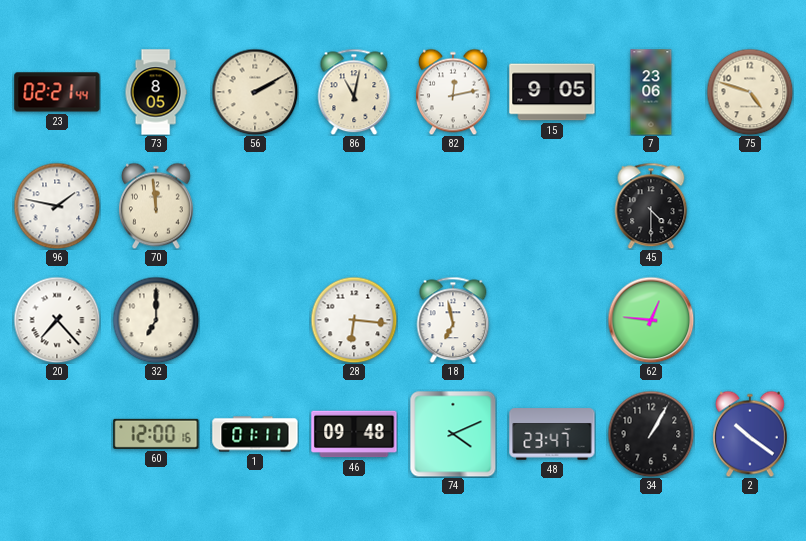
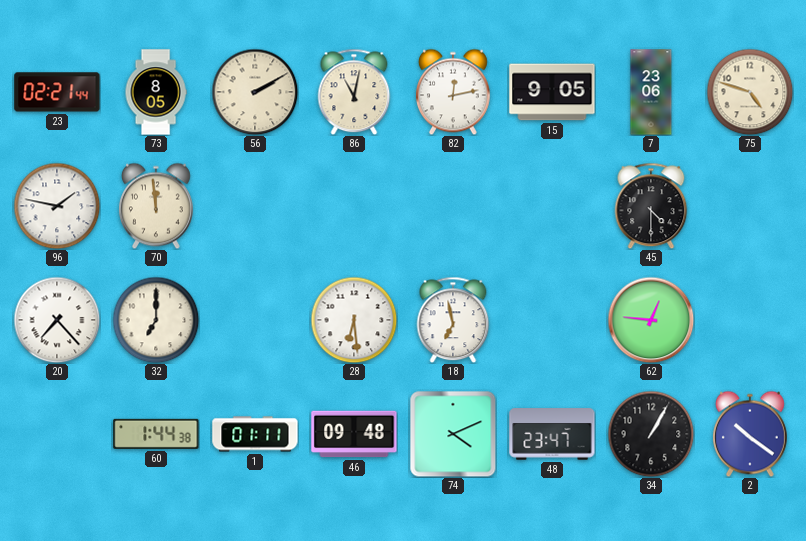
28: 6:16 -> 6:29 (354, 320)
60: 12:00 -> 1:44 (156, 434)
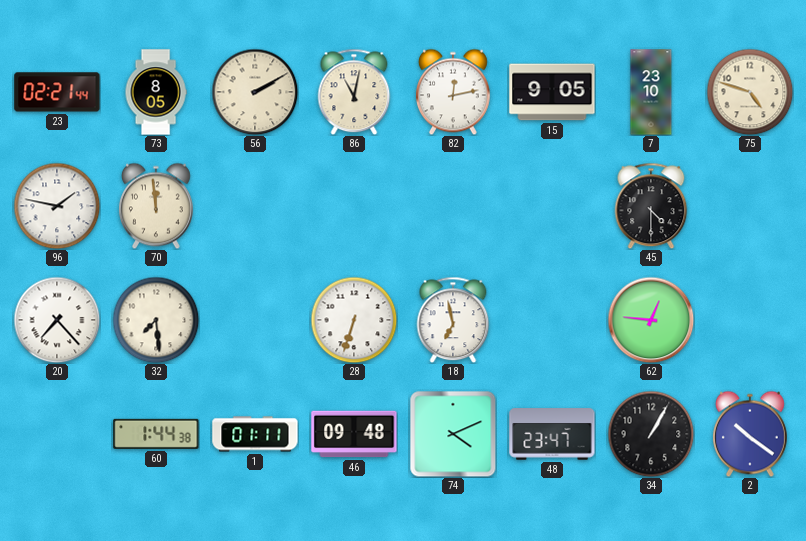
7: 23:06 -> 23:10 (651, 92)
32: 7:00 -> 7:29 (156, 320)
28: 6:29 -> 6:33 (354, 320)
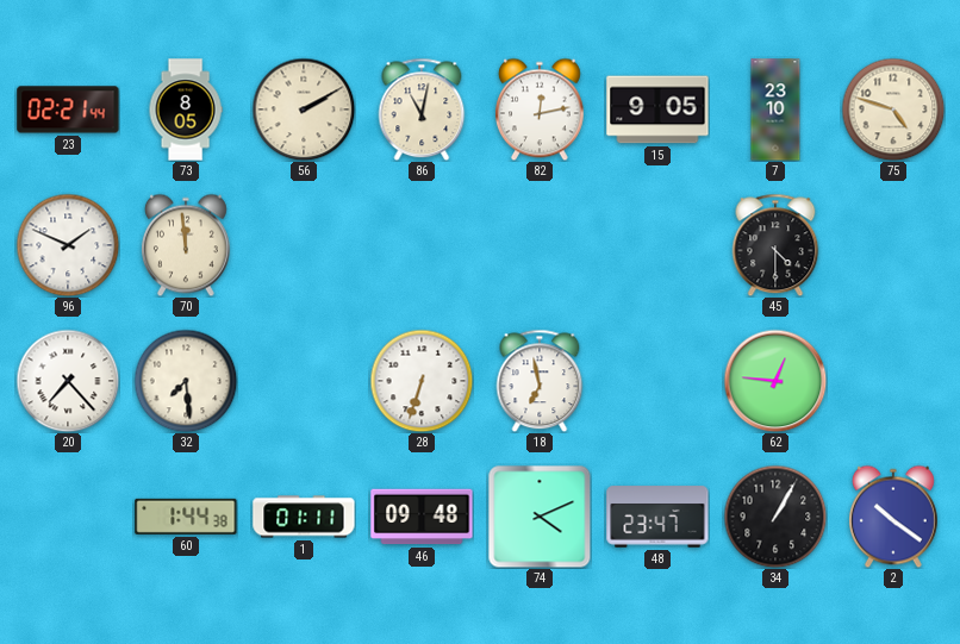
96: 1:47 -> 1:49 (68, 245)
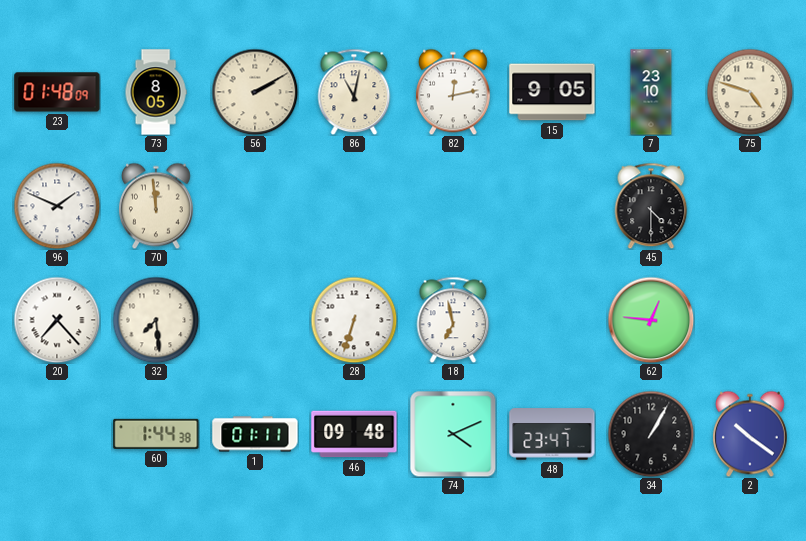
23: 02:21 -> 01:48 (57, 92)
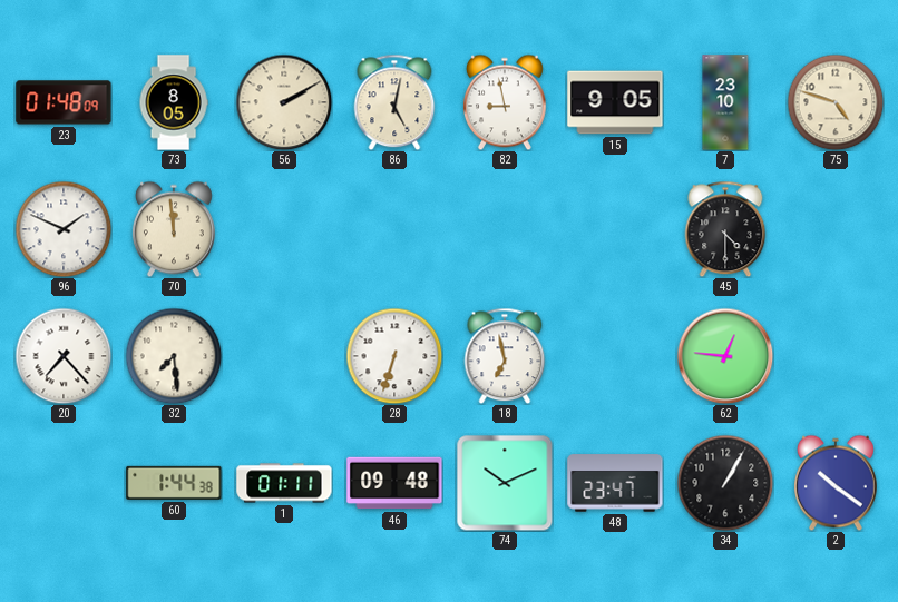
86: 11:02 -> 5:02 (394, 102)
82: 12:13 -> 8:58 (505, 102)
74: 4:11 -> 10:11 (505, 483)
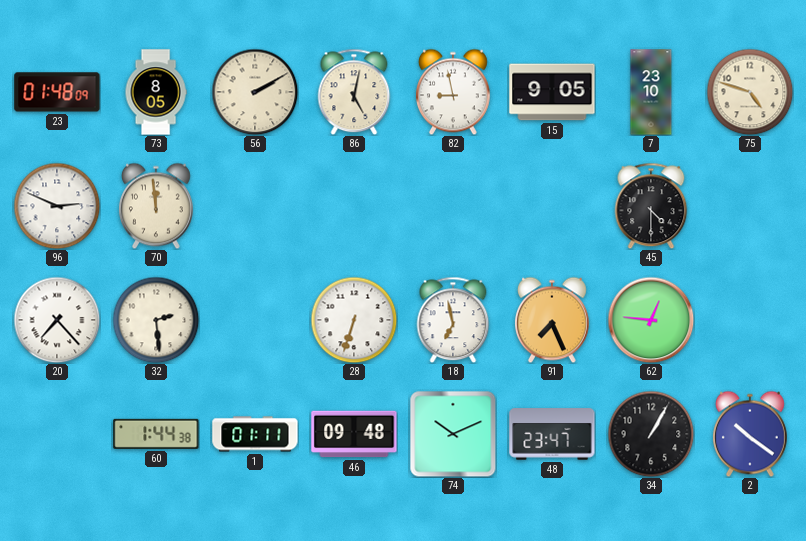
96: 1:49 -> 2:49 (57, 206)
32: 7:29 -> 2:29 (156, 320)
91: none -> 7:26 (552, 320)
